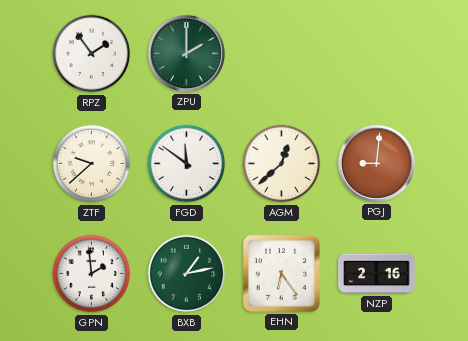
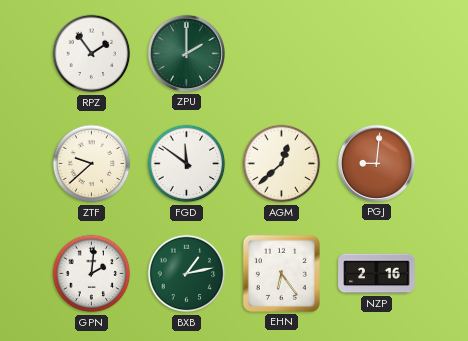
GPN: 1:59 -> 2:01 (92, 274)
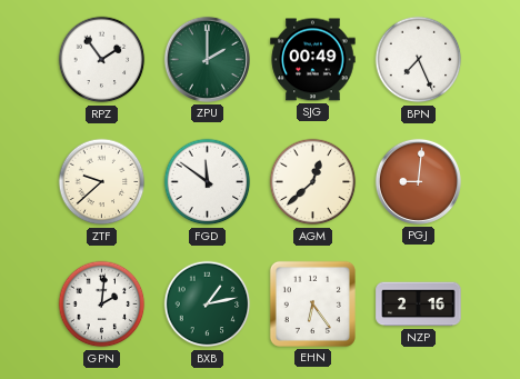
SJG: none -> 00:49 (313, 60)
BPN: none -> 7:26 (419, 60)
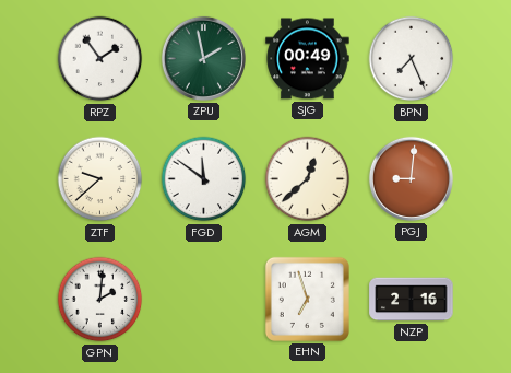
ZPU: 2:00 -> 1:58 (203, 58)
BXB: 1:13 -> none (208, 305)
EHN: 6:24 -> 6:57 (307, 299)
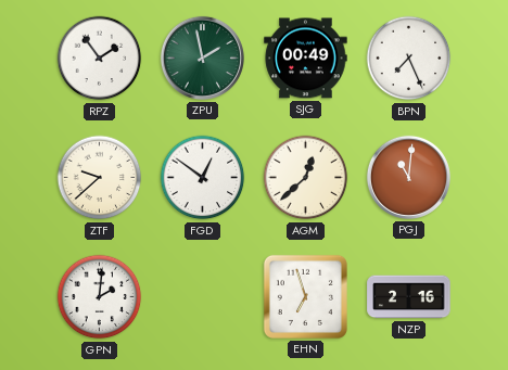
FGD: 11:51 -> 12:51 (203, 178)
PGJ: 9:01 -> 11:01 (408, 177)
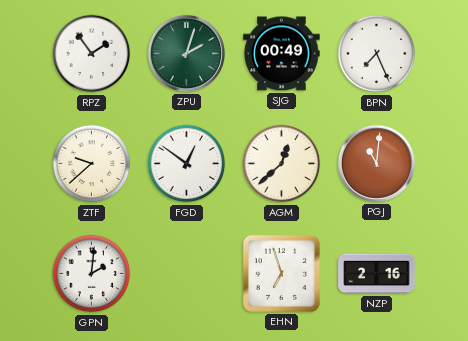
ZPU: 1:58 -> 2:03 (186, 53)
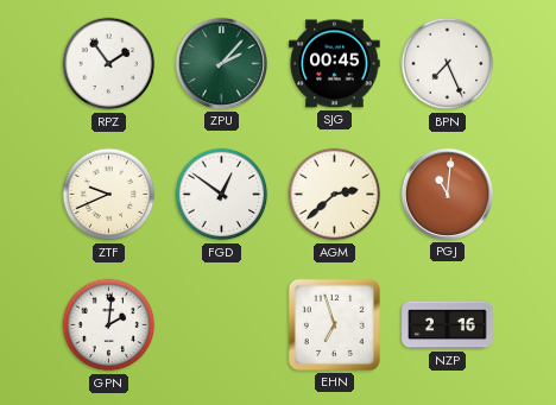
ZPU: 2:03 -> 2:07 (221, 63)
SJG: 00:49 -> 00:45 (335, 64)
ZTF: 9:38 -> 9:41 (109, 195)
AGM: 12:38 -> 2:38 (335, 195)
